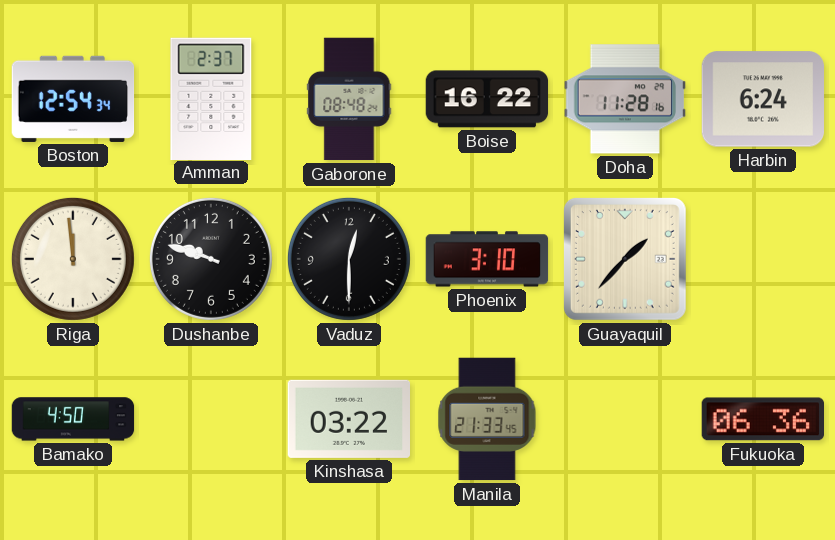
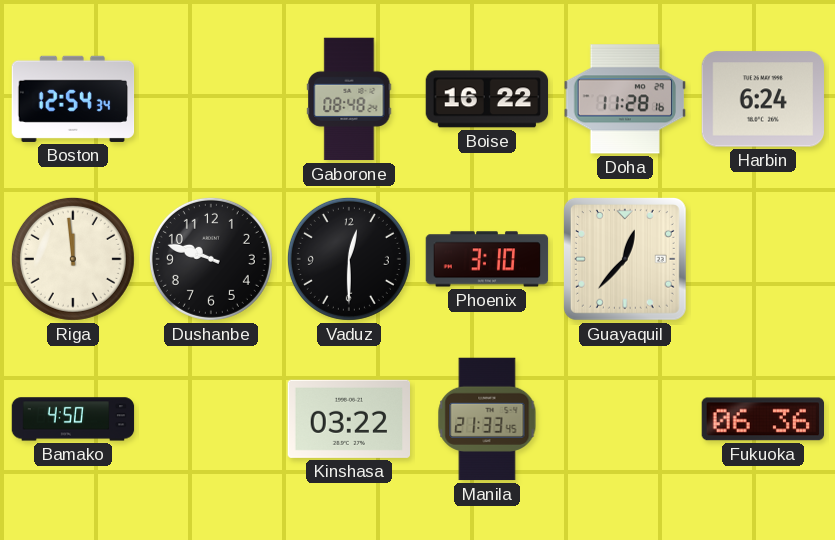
Amman: 2:37 -> none (211, 98)
Guayaquil: 1:37 -> 12:37 (625, 259)
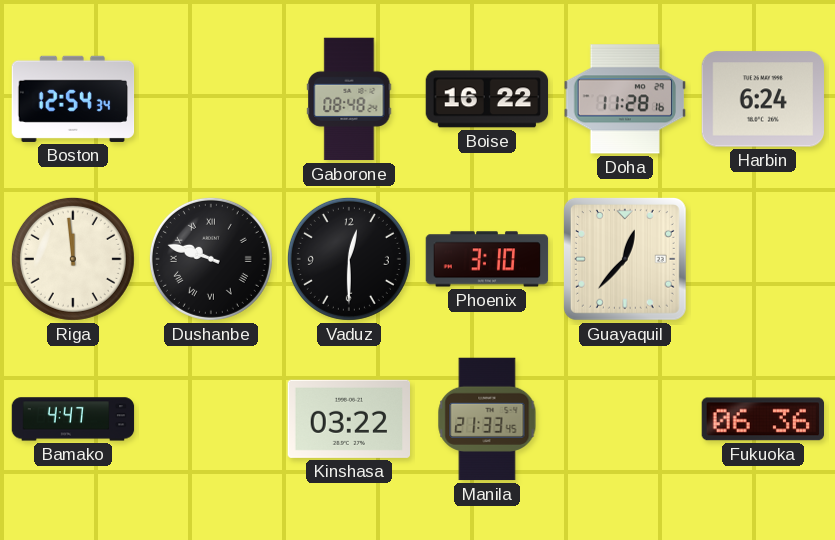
Dushanbe numerals: Arabic -> Roman (211, 259)
Bamako: 4:50 -> 4:47 (73, 419)
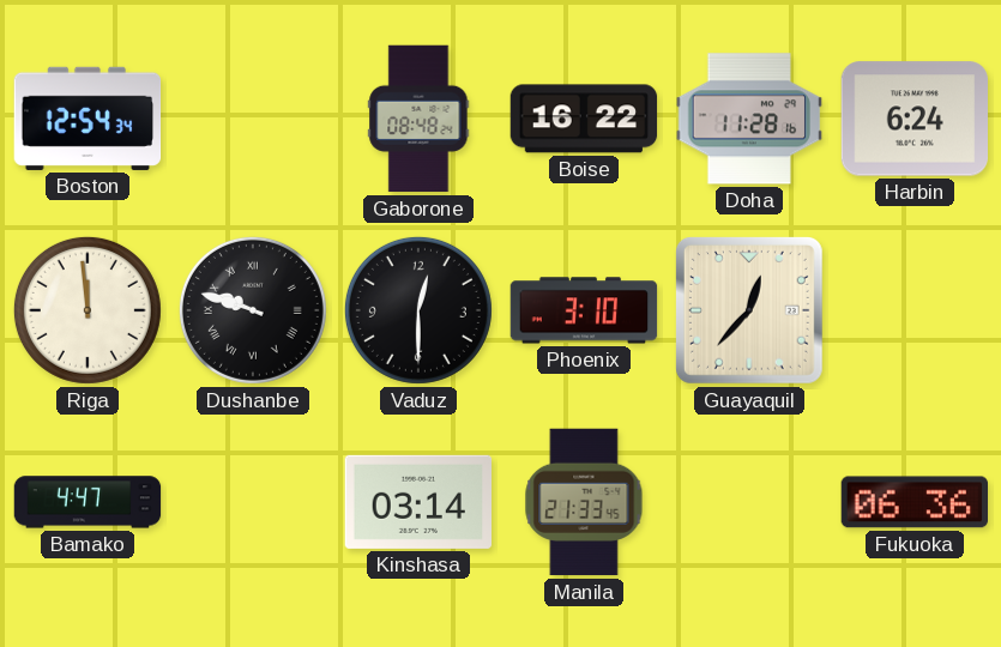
Kinshasa: 03:22 -> 03:14 (418, 502)
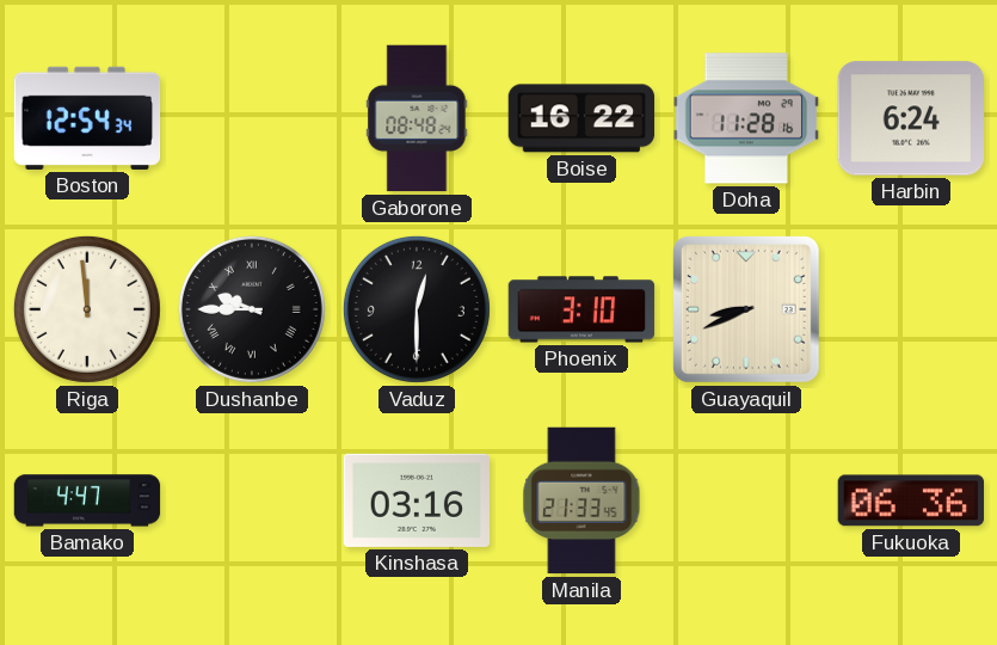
Dushanbe: 9:48 -> 9:45 (252, 309)
Guayaquil: 12:37 -> 8:41 (746, 309)
Kinshasa: 03:14 -> 03:16 (417, 500)
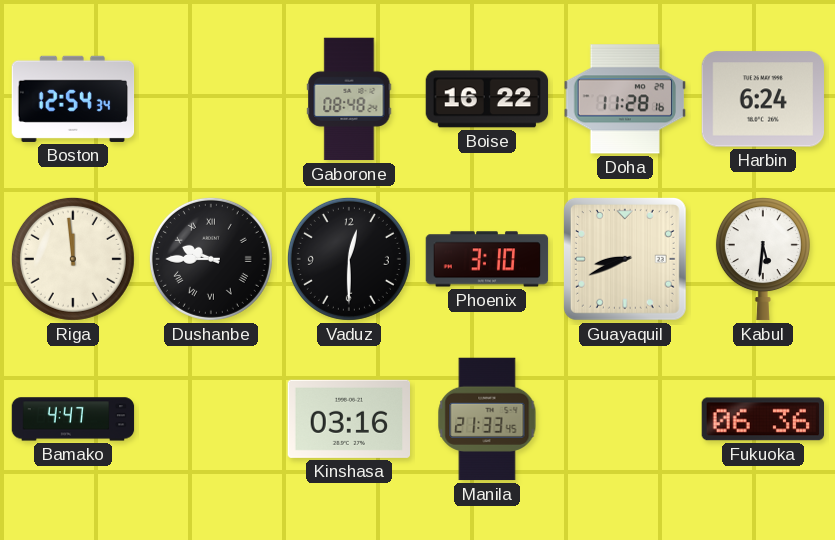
Kabul: none -> 5:31 (763, 259)
